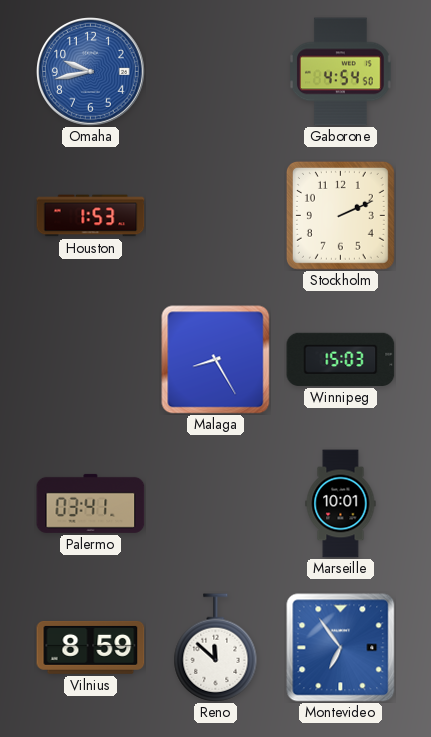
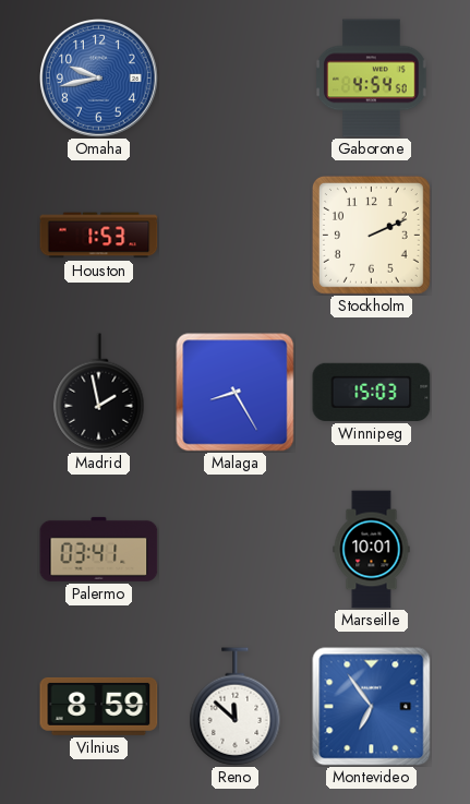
Madrid: none -> 1:58 (99, 393)
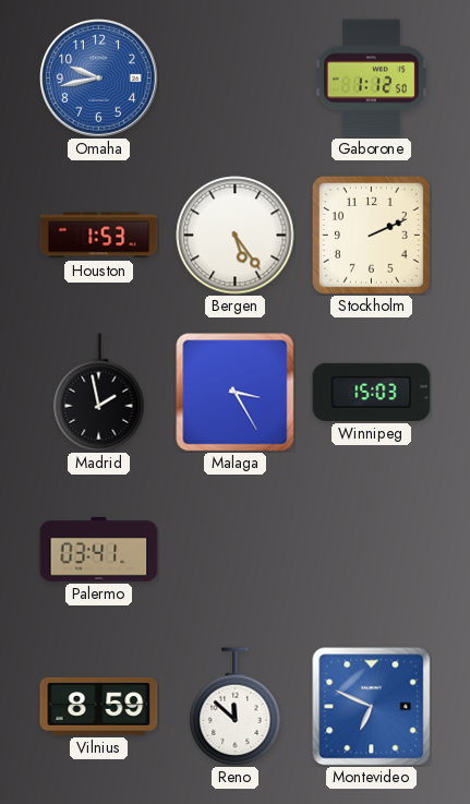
Gaborone: 4:54 -> 1:12 (372, 79)
Bergen: none -> 5:24 (236, 236)
Malaga: 8:25 -> 3:25 (236, 393)
Marseille: 10:01 -> none (372, 550)
Montevideo: 6:54 -> 6:49 (372, 707)
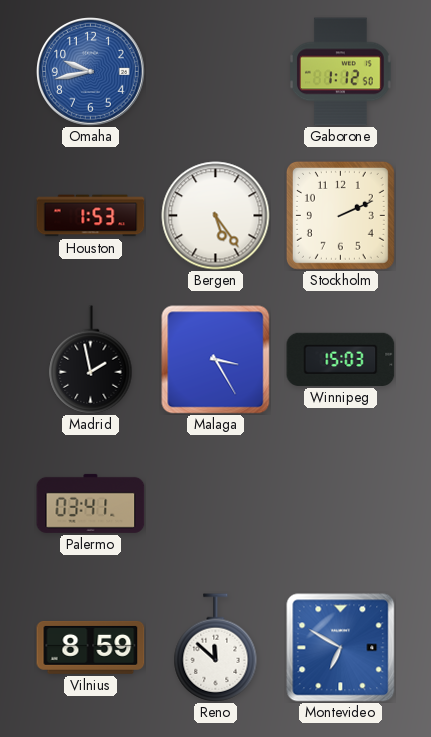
Montevideo: 6:49 -> 6:50 (341, 648)
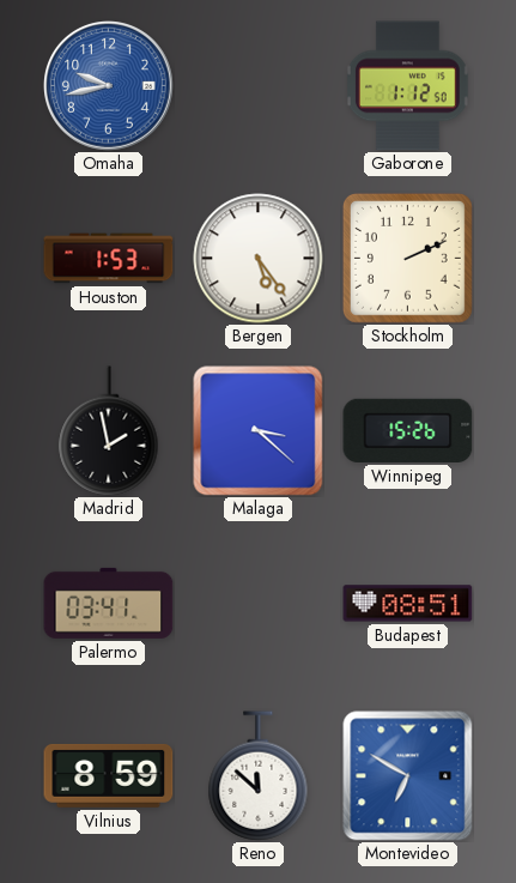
Malaga: 3:25 -> 3:22 (259, 431)
Winnipeg: 15:03 -> 15:26 (408, 430)
Budapest: none -> 08:51 (408, 604)
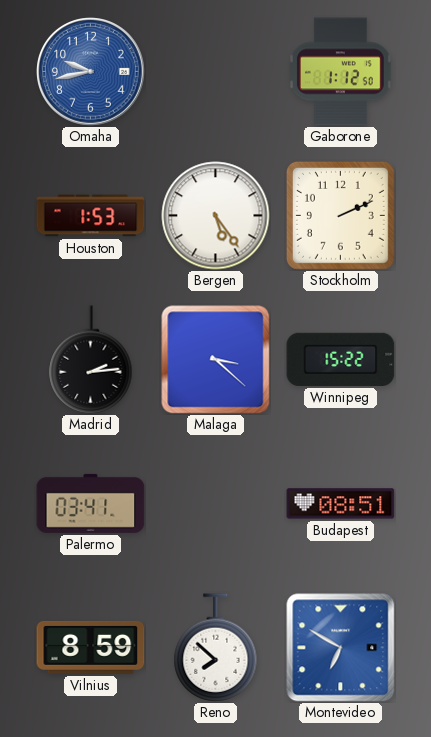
Madrid: 1:58 -> 2:14 (91, 360)
Winnipeg: 15:26 -> 15:22 (341, 359)
Reno: 11:52 -> 7:52 (216, 648)
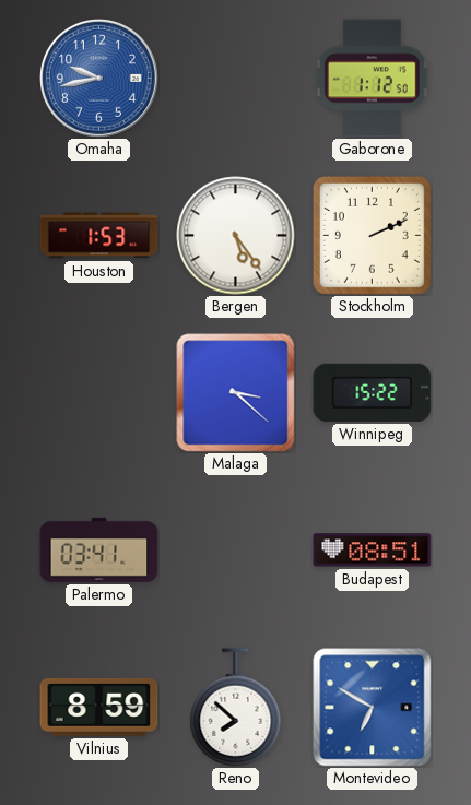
Madrid: 2:14 -> none (91, 360)
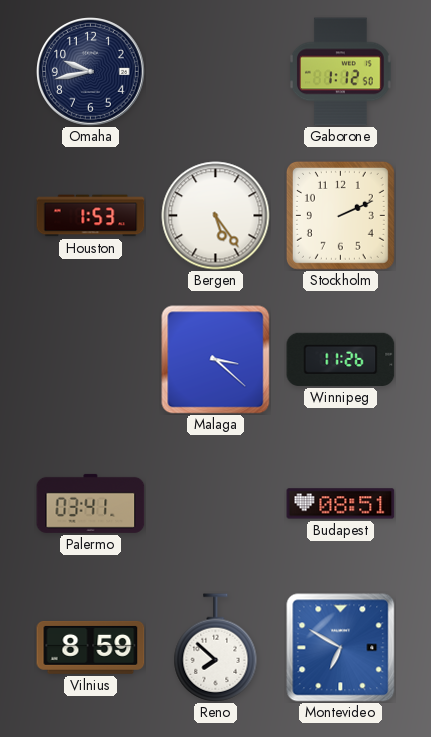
Omaha dial: blue -> navy (91, 72)
Winnipeg: 15:22 -> 11:26 (341, 359)
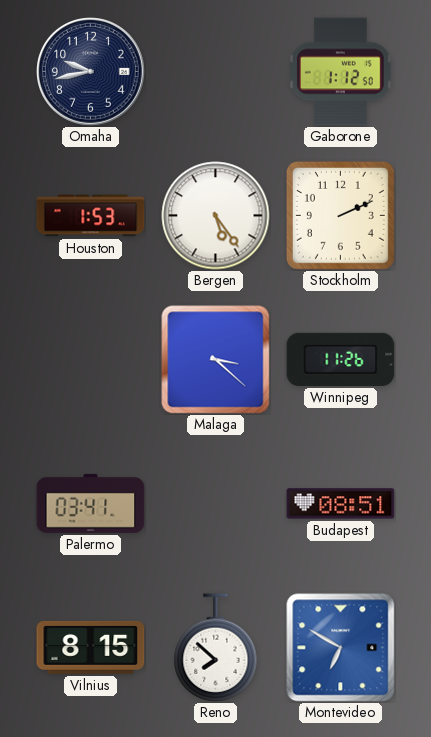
Vilnius: 8:59 -> 8:15 (91, 647)
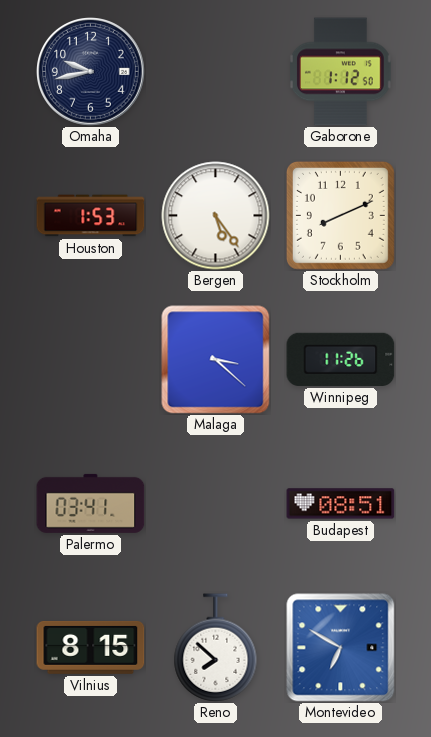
Stockholm: 2:11 -> 8:11 (340, 215)
